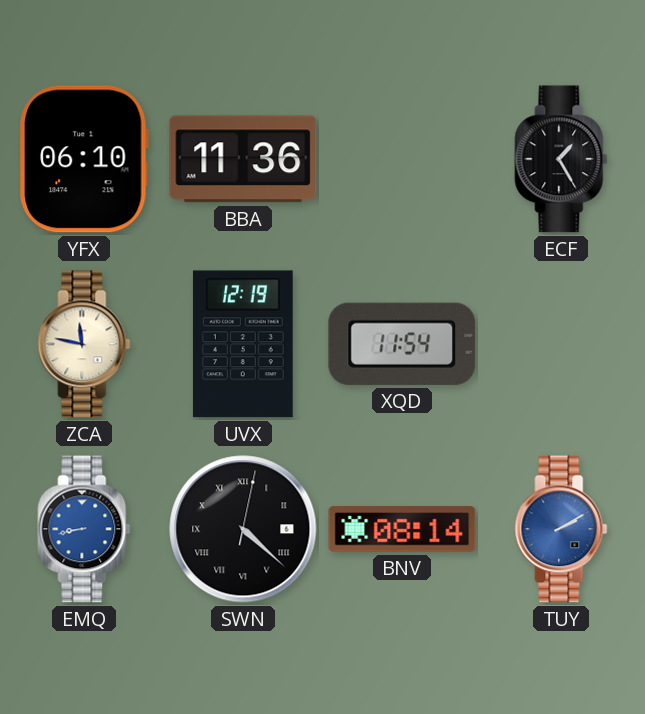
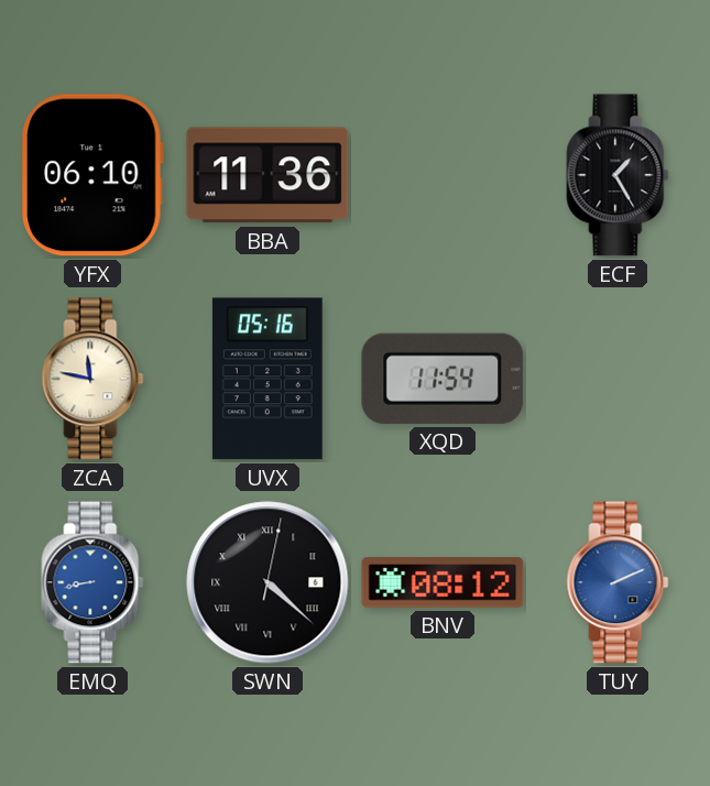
UVX: 12:19 -> 05:16 (267, 379)
BNV: 08:14 -> 08:12 (443, 582)
TUY: 2:10 -> 2:11 (618, 582)
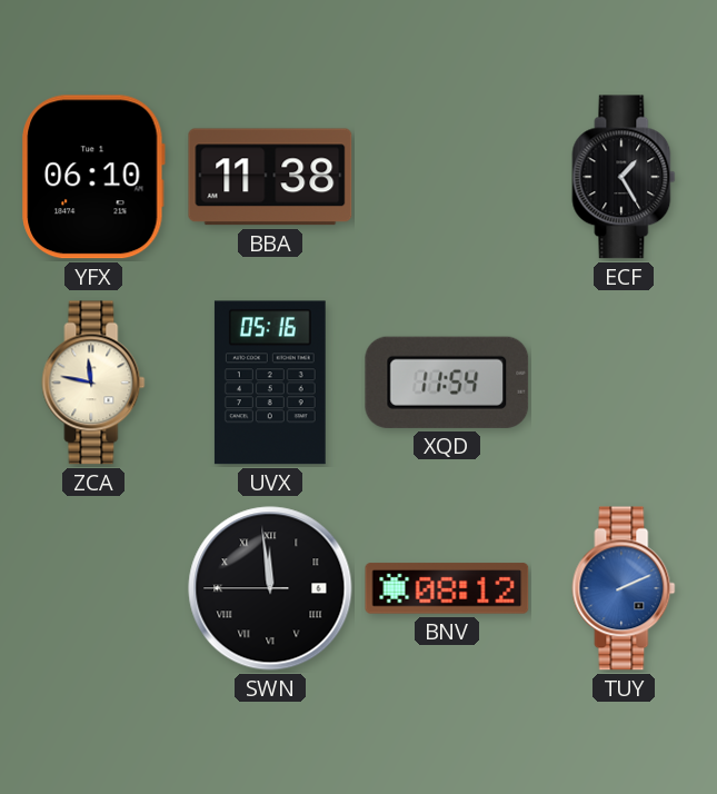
BBA: 11:36 -> 11:38 (270, 177)
EMQ: 8:43 -> none (92, 582)
SWN: 4:22 -> 11:58 (270, 588)
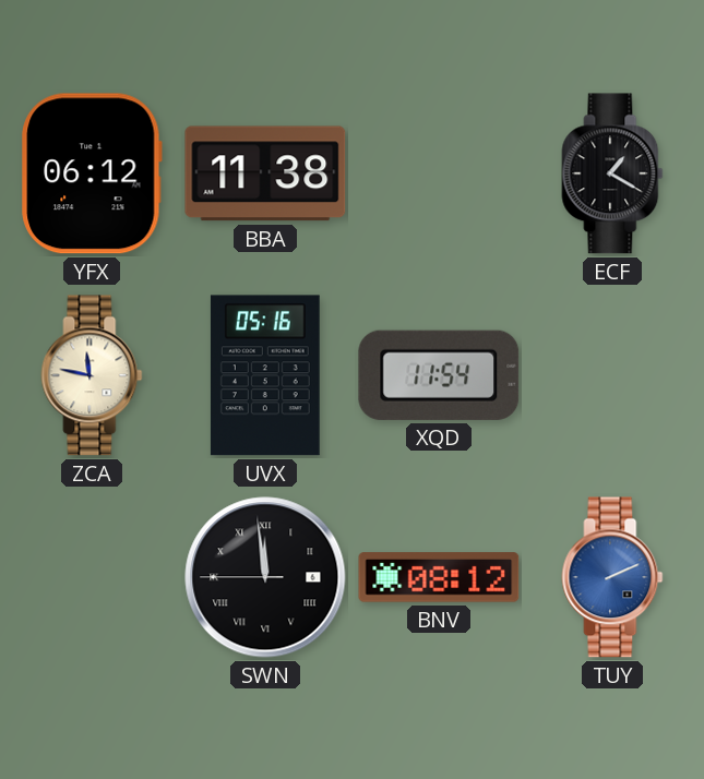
YFX: 06:10 -> 06:12 (92, 173)
ECF: 1:25 -> 1:20 (612, 173)
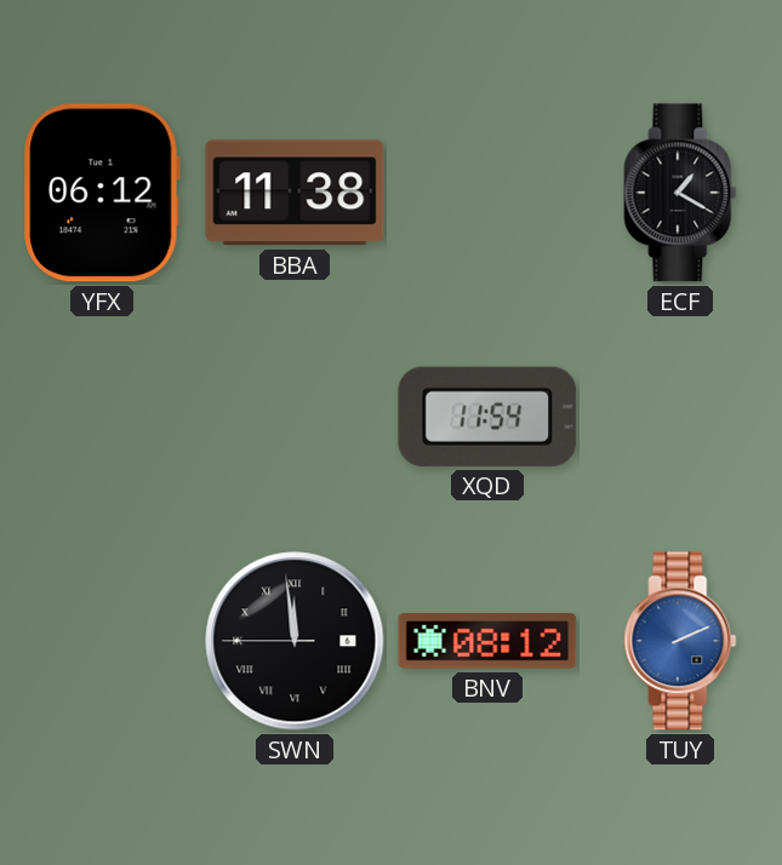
ZCA: 11:47 -> none (92, 375)
UVX: 05:16 -> none (265, 375)
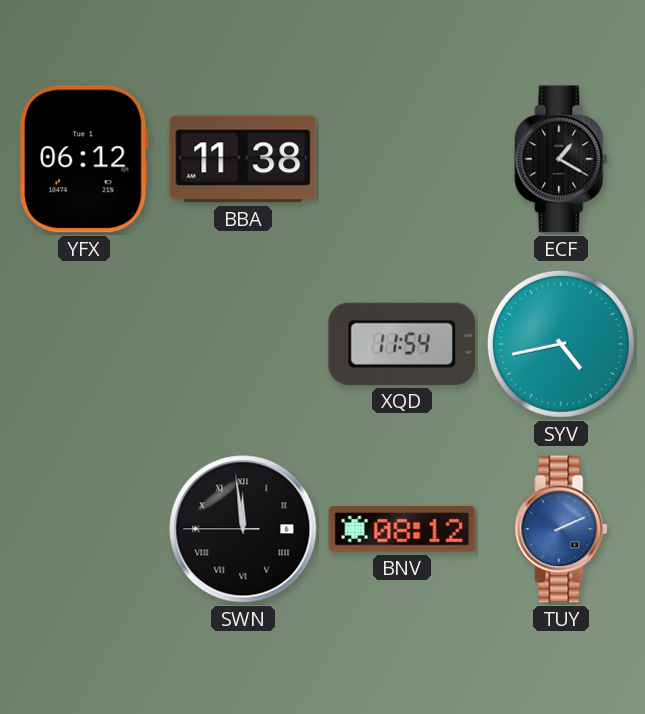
SYV: none -> 4:43 (561, 344)
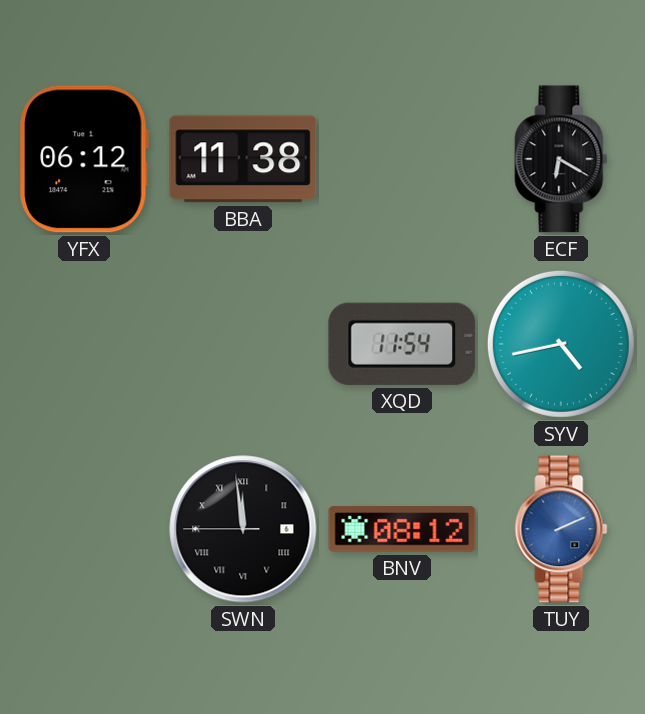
ECF: 1:20 -> 6:20 (561, 159)
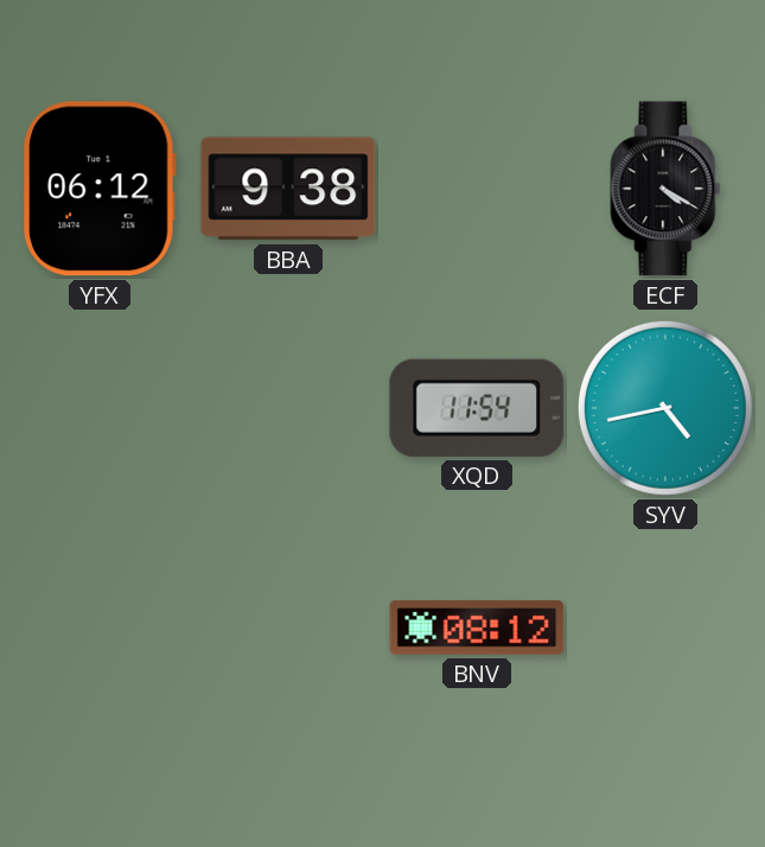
BBA: 11:38 -> 9:38 (288, 189)
ECF: 6:20 -> 4:20 (665, 189)
SWN: 11:58 -> none (243, 529)
TUY: 2:11 -> none (561, 529)
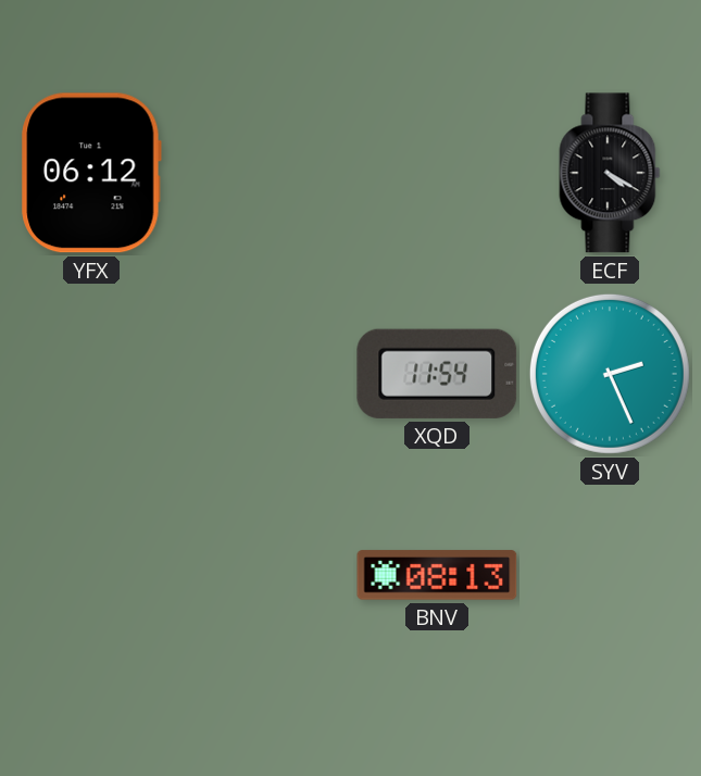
BBA: 9:38 -> none (288, 189)
SYV: 4:43 -> 2:26 (610, 374)
BNV: 08:12 -> 08:13 (437, 575)
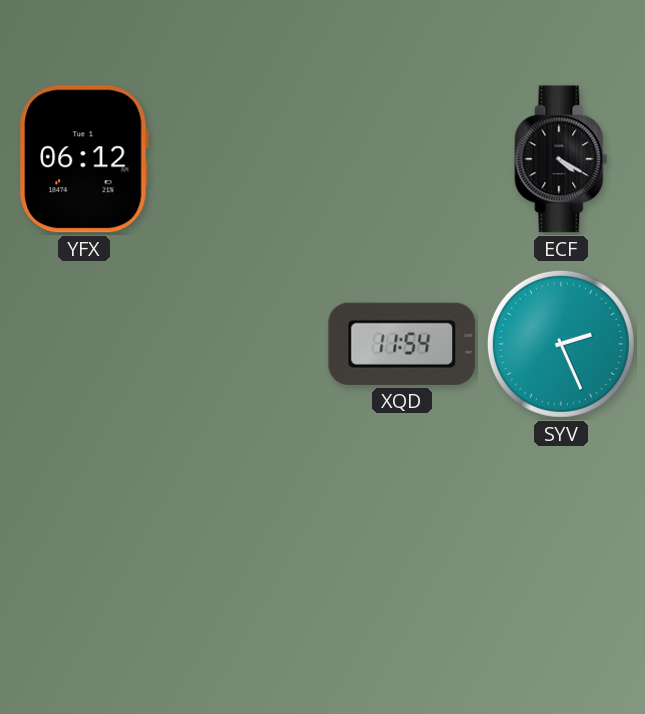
BNV: 08:13 -> none (437, 575)
